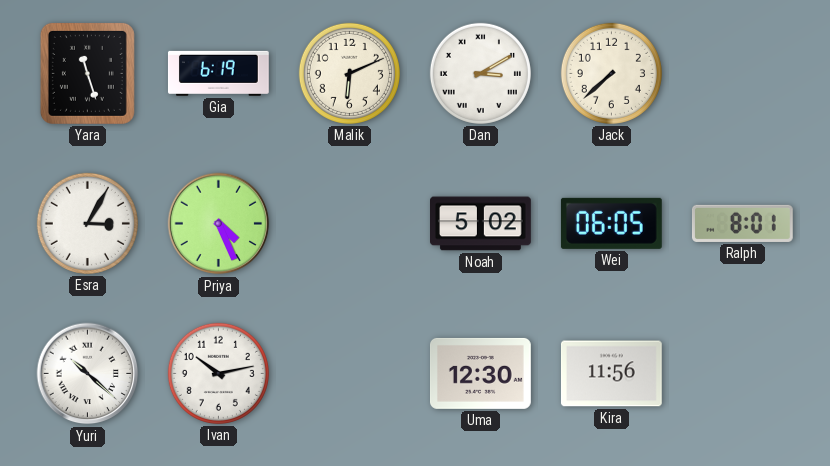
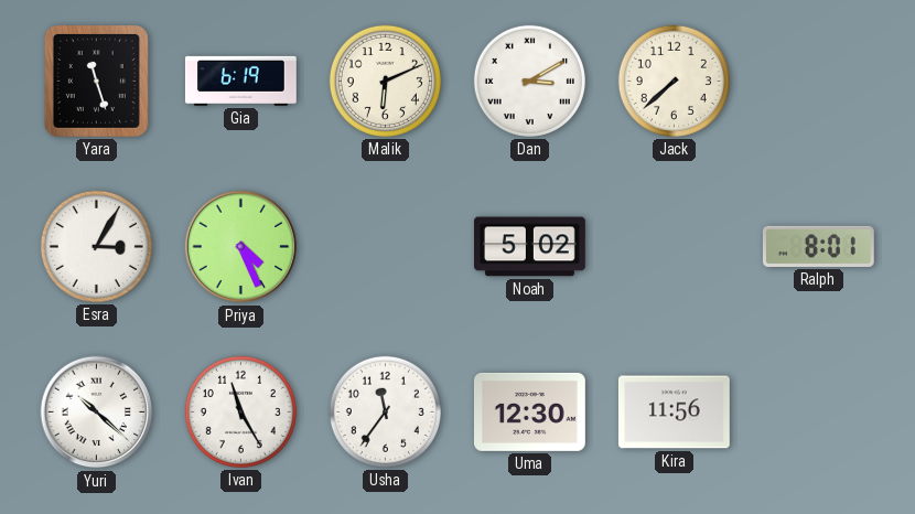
Wei: 06:05 -> none (611, 223)
Ivan: 10:13 -> 11:25 (240, 411)
Usha: none -> 11:36 (385, 411)
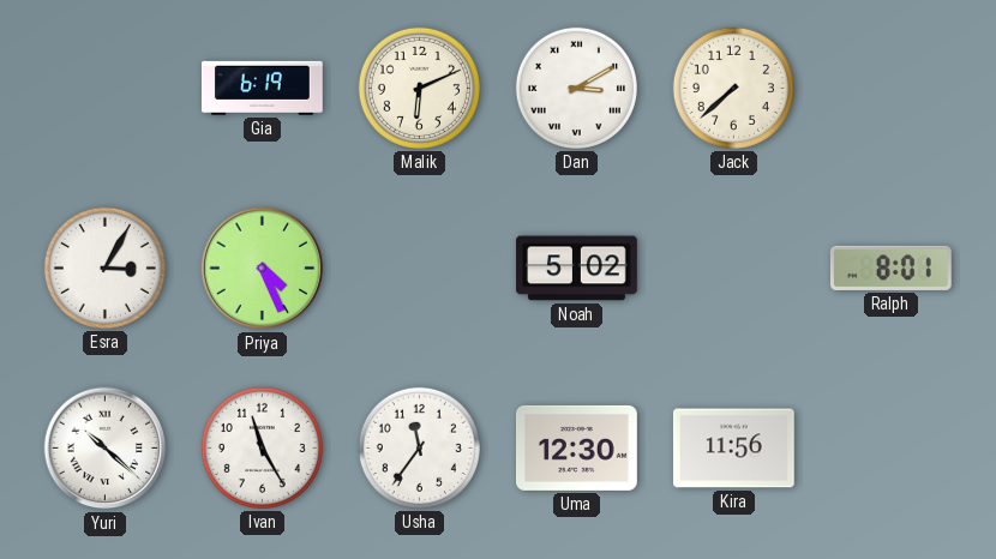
Yara: 11:27 -> none (96, 81)
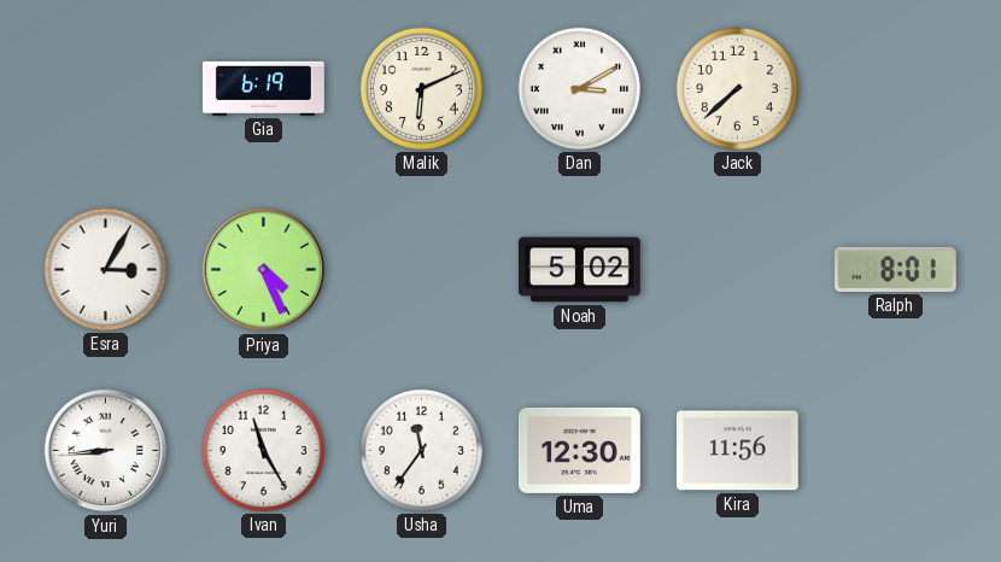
Yuri: 10:22 -> 8:44 (106, 451)
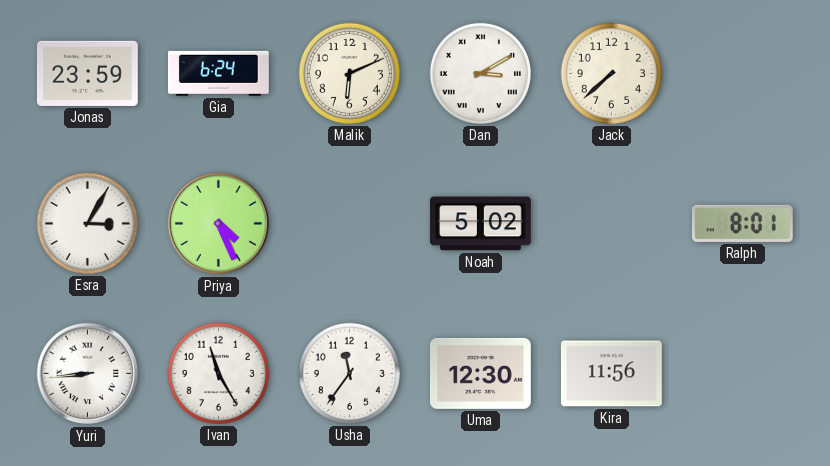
Jonas: none -> 23:59 (87, 73)
Gia: 6:19 -> 6:24 (219, 73)
